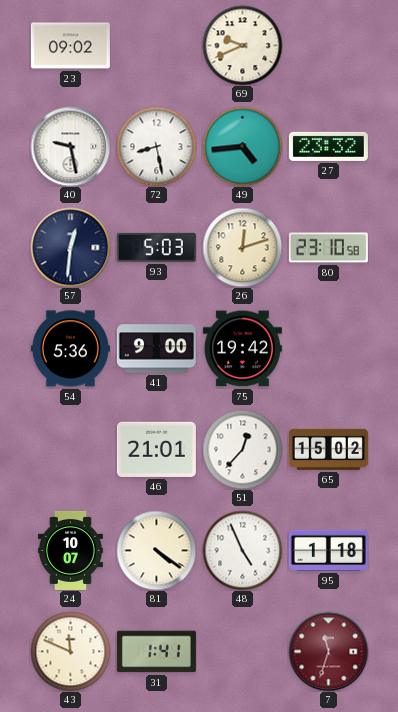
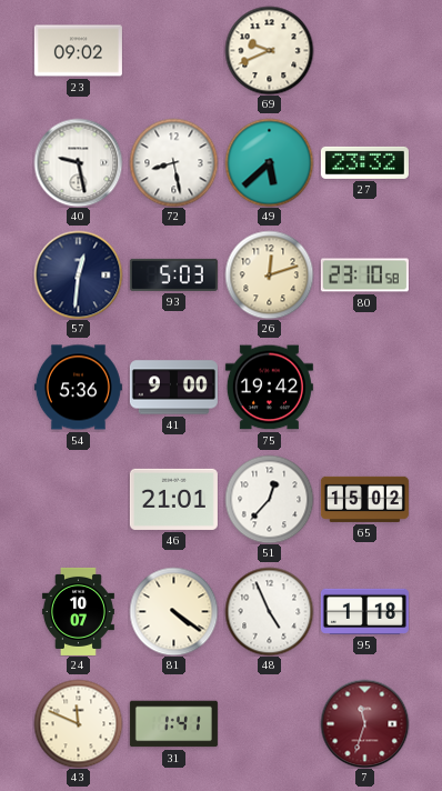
49: 4:44 -> 5:38 (269, 162)
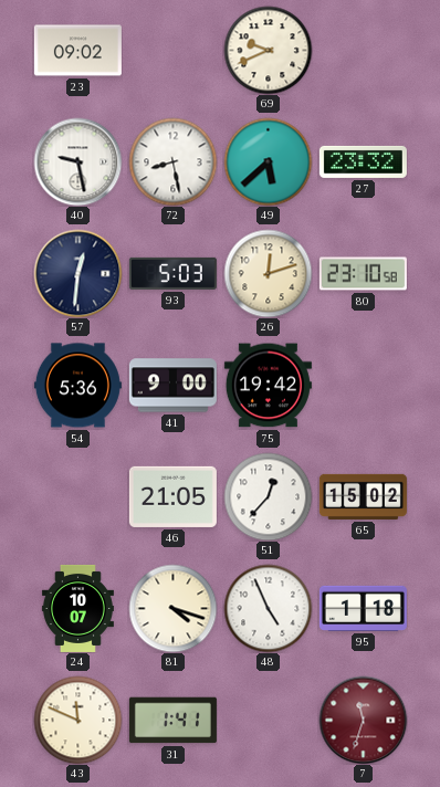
46: 21:01 -> 21:05 (172, 496)
81: 4:21 -> 4:18 (172, 608)
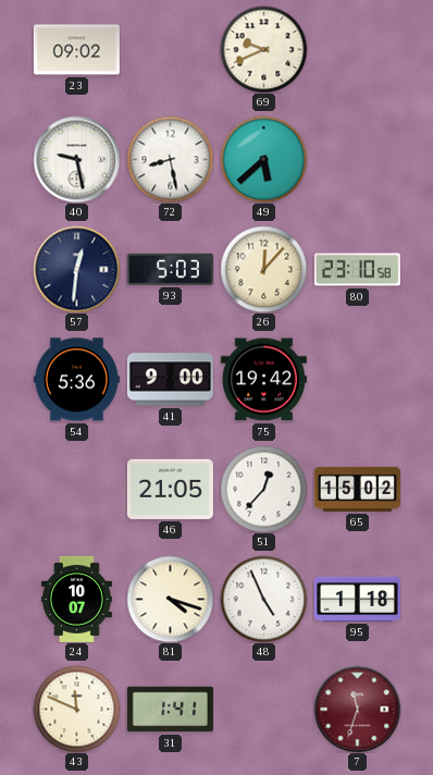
27: 23:32 -> none (363, 161)
26: 12:12 -> 12:07 (263, 269)
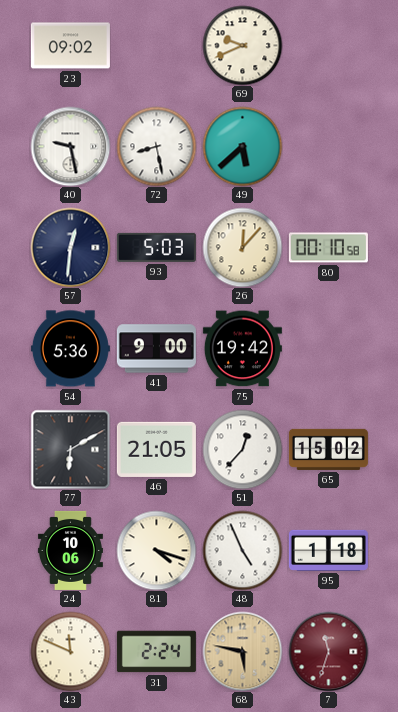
80: 23:10 -> 00:10 (328, 248)
77: none -> 6:10 (70, 449)
24: 10:07 -> 10:06 (70, 550)
31: 1:41 -> 2:24 (156, 652)
68: none -> 5:47 (242, 651)
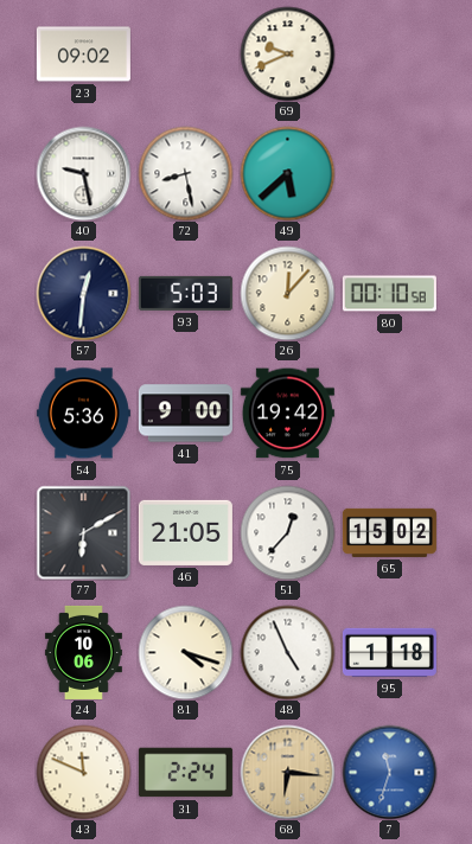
68: 5:47 -> 6:16 (287, 772)
7 dial: burgundy -> blue (389, 772)
